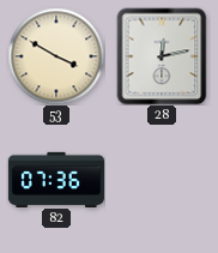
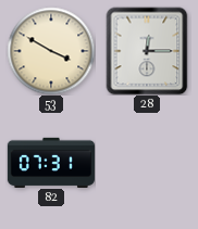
28: 12:13 -> 12:15 (147, 51)
82: 07:36 -> 07:31 (51, 162)
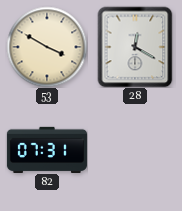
28: 12:15 -> 12:20 (135, 47)
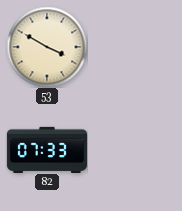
28: 12:20 -> none (135, 47)
82: 07:31 -> 07:33 (47, 149)
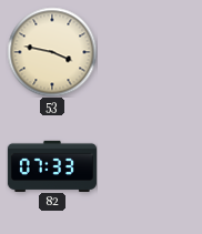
53: 3:50 -> 3:47 (52, 52)
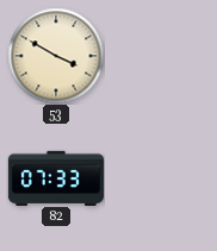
53: 3:47 -> 3:50 (56, 56)
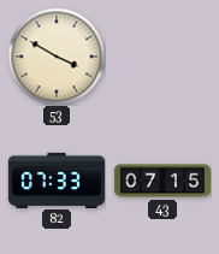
43: none -> 07:15 (162, 181)
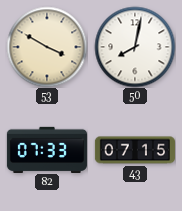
50: none -> 8:02 (135, 47)
